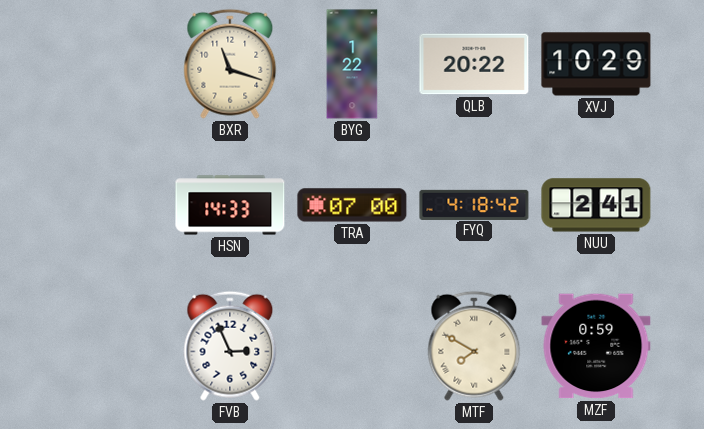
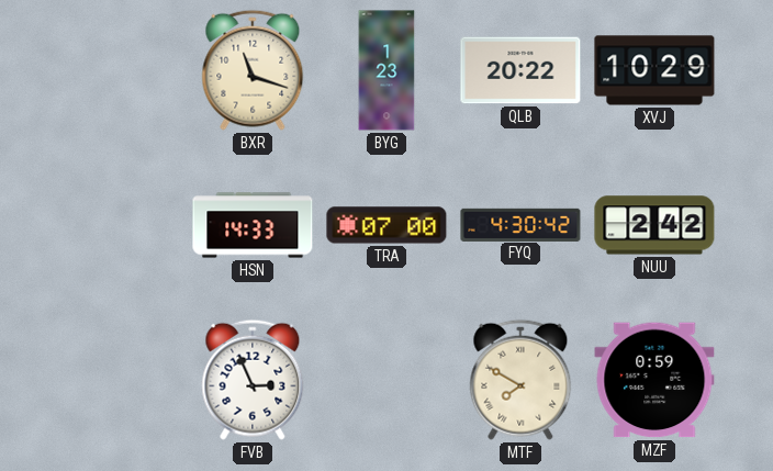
BYG: 1:22 -> 1:23 (386, 70)
FYQ: 4:18 -> 4:30 (520, 224)
NUU: 2:41 -> 2:42 (654, 225)
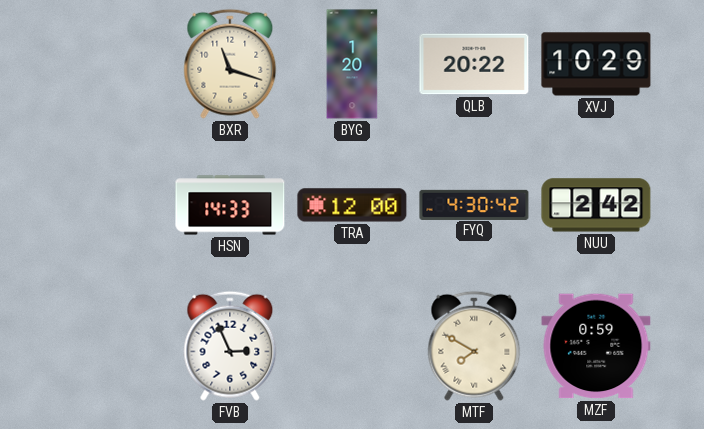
BYG: 1:23 -> 1:20 (352, 64)
TRA: 07:00 -> 12:00 (352, 205)
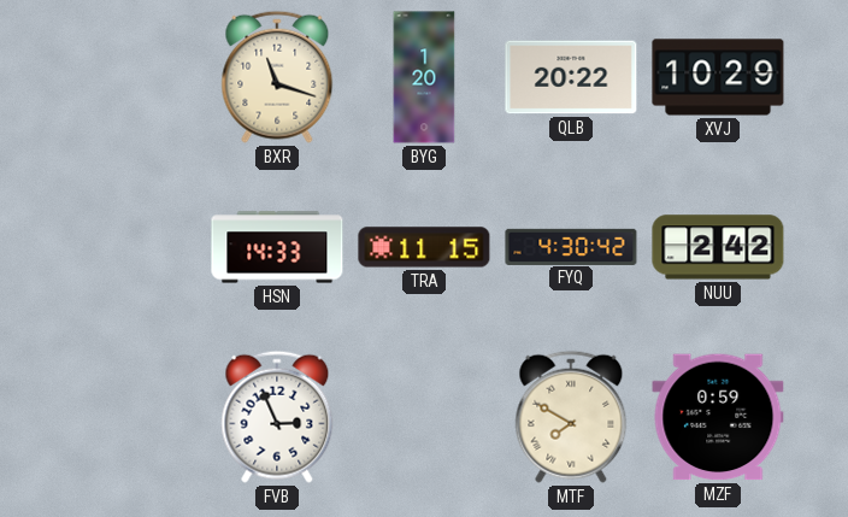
TRA: 12:00 -> 11:15 (424, 247)
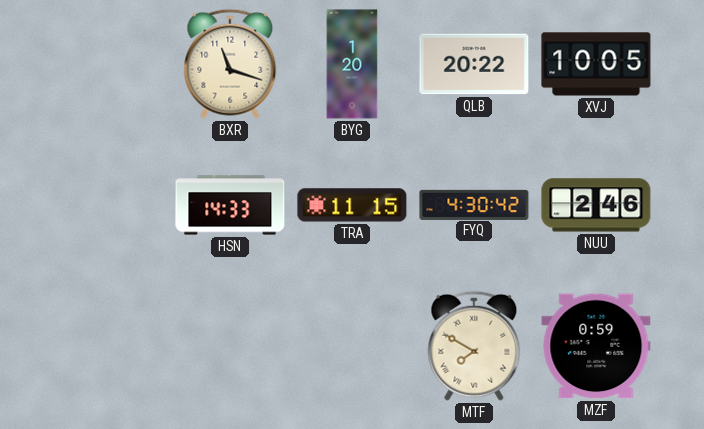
XVJ: 10:29 -> 10:05 (596, 64)
NUU: 2:42 -> 2:46 (596, 205)
FVB: 2:56 -> none (277, 417)
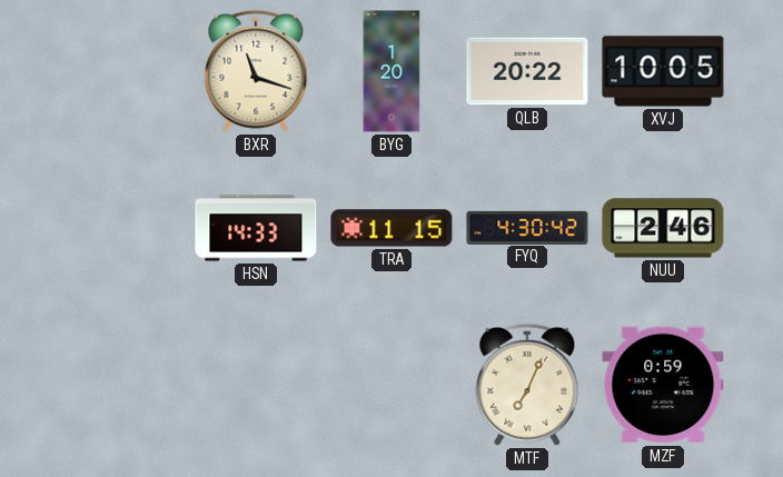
MTF: 7:50 -> 7:04 (527, 385)
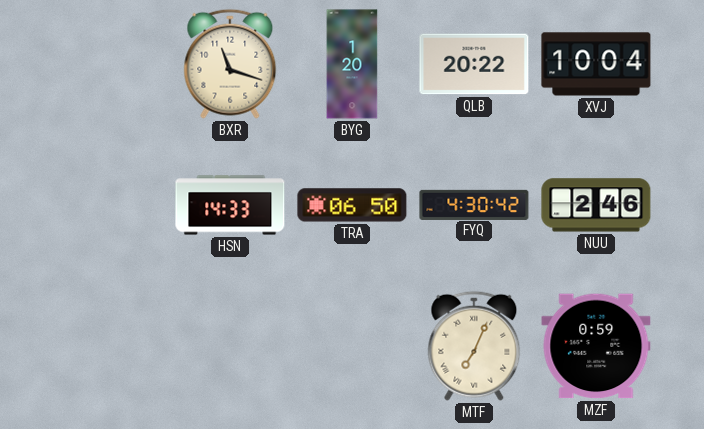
XVJ: 10:05 -> 10:04 (596, 64)
TRA: 11:15 -> 06:50 (352, 205)
